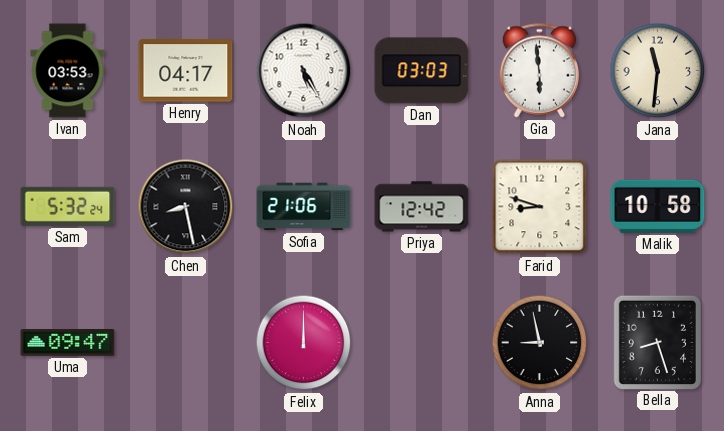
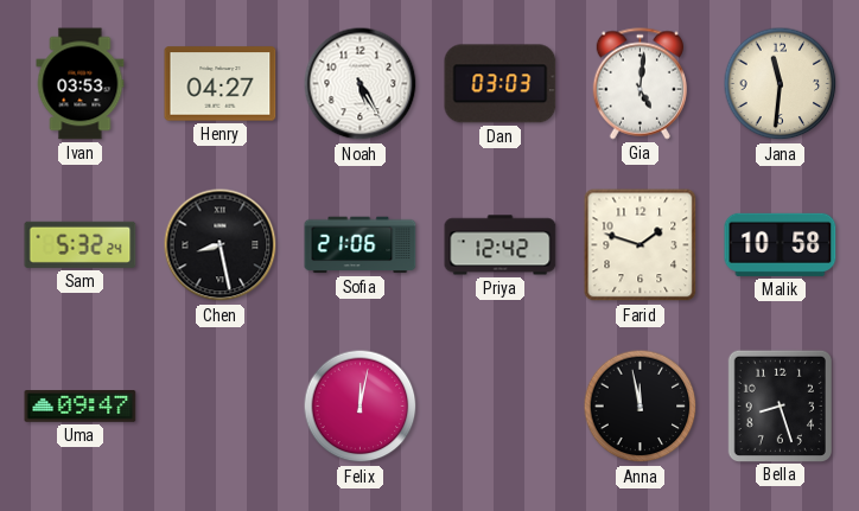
Henry: 04:17 -> 04:27 (221, 84)
Gia: 5:59 -> 5:01 (640, 84)
Farid: 8:48 -> 1:48 (641, 245)
Felix: 12:00 -> 12:02 (361, 407)
Anna: 8:58 -> 11:58 (641, 407)
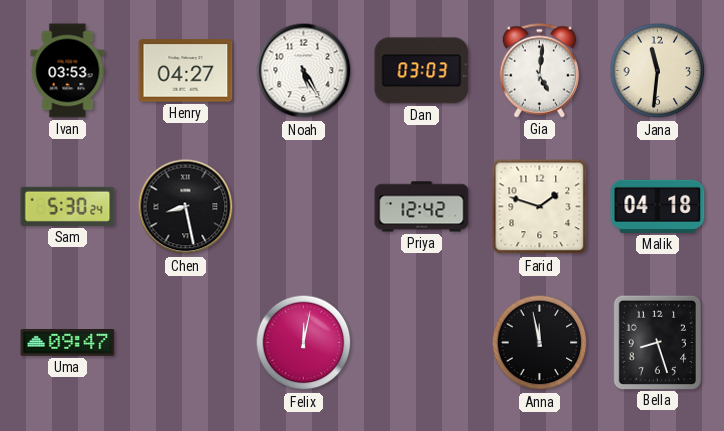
Sam: 5:32 -> 5:30 (68, 206)
Sofia: 21:06 -> none (361, 245)
Malik: 10:58 -> 04:18 (658, 206)
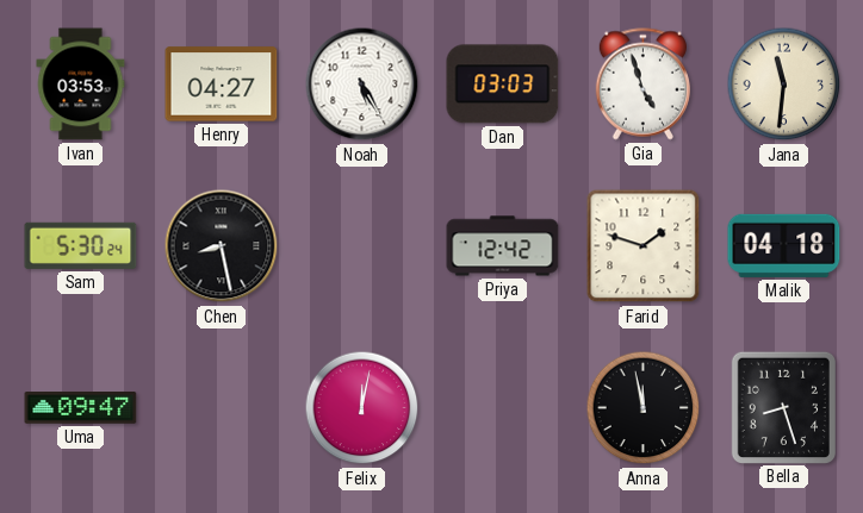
Gia: 5:01 -> 4:57 (642, 85)
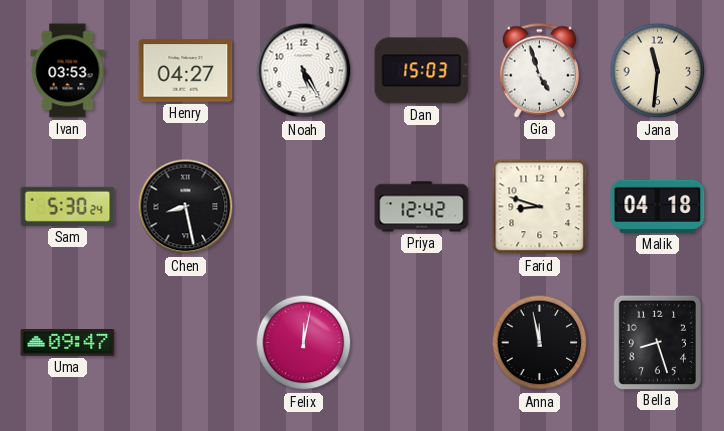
Dan: 03:03 -> 15:03 (422, 71)
Farid: 1:48 -> 8:48 (540, 207)
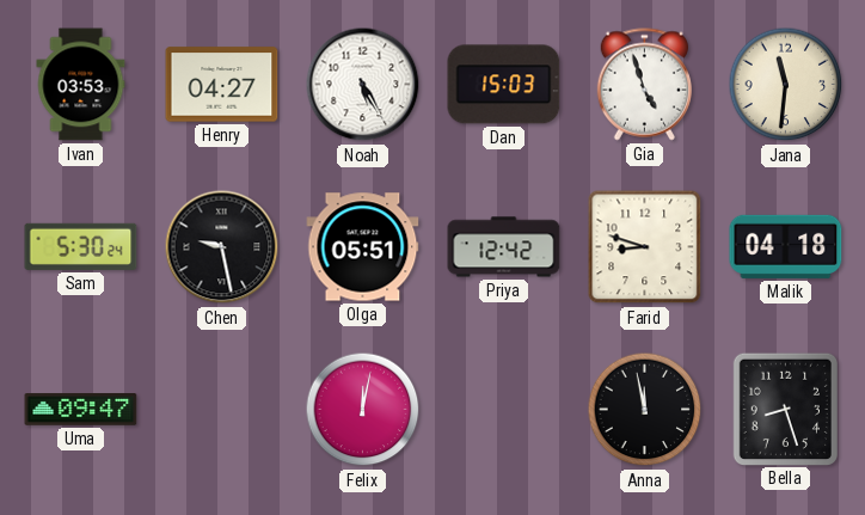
Chen: 8:28 -> 9:28 (222, 247)
Olga: none -> 05:51 (363, 247)
